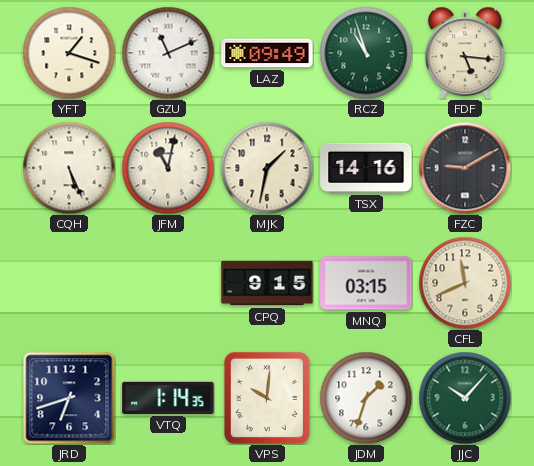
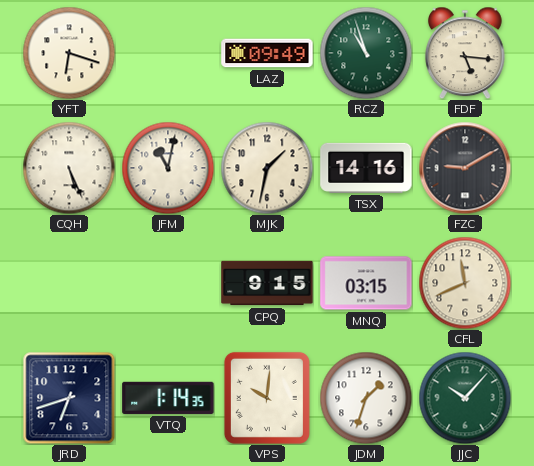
YFT: 1:18 -> 6:18 (69, 53)
GZU: 11:11 -> none (168, 53)
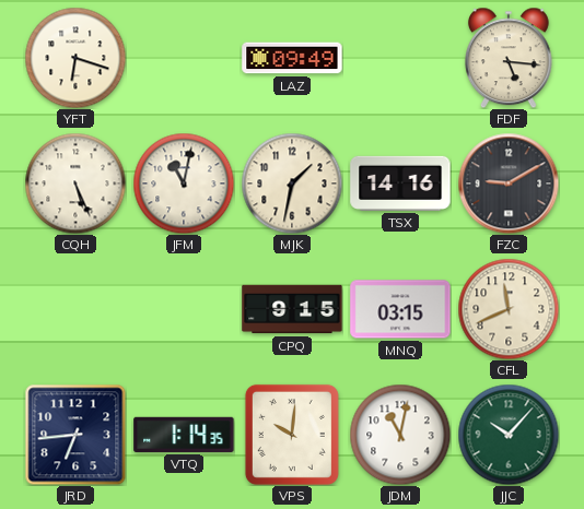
RCZ: 10:57 -> none (366, 53)
JRD: 6:42 -> 6:44 (75, 435)
JDM: 1:33 -> 11:02 (400, 435)
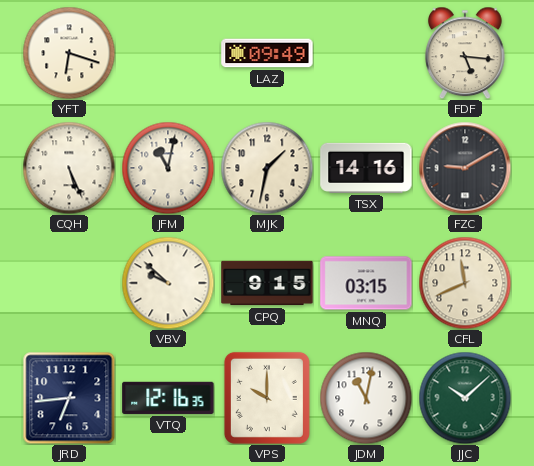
VBV: none -> 9:52 (168, 283)
VTQ: 1:14 -> 12:16 (168, 398)
VPS: 10:01 -> 10:00 (267, 398)
JJC: 10:07 -> 10:08 (465, 398)
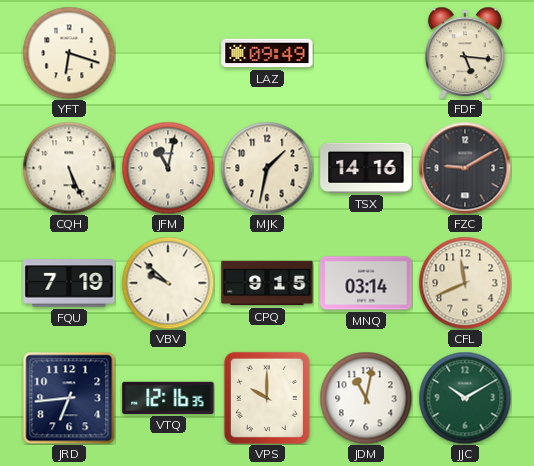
FQU: none -> 7:19 (69, 283)
MNQ: 03:15 -> 03:14 (366, 283)
JJC: 10:08 -> 10:10 (465, 398)
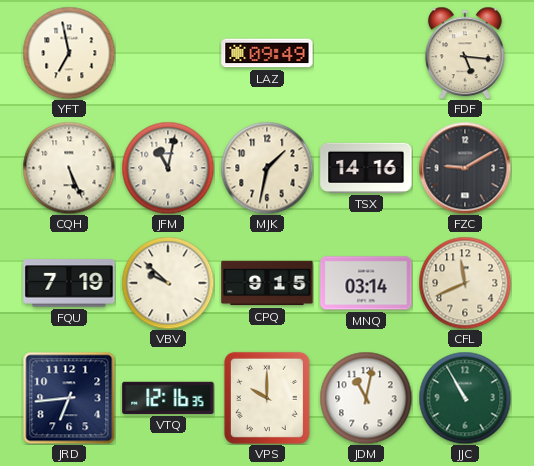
YFT: 6:18 -> 6:58 (69, 53)
JJC: 10:10 -> 10:55 (465, 398)
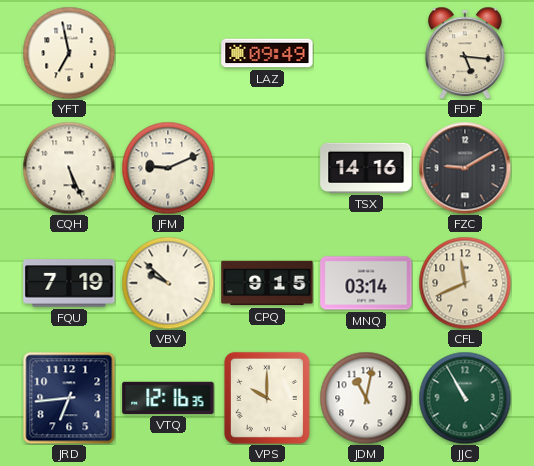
JFM: 11:02 -> 9:11 (168, 168)
MJK: 1:32 -> none (267, 168)
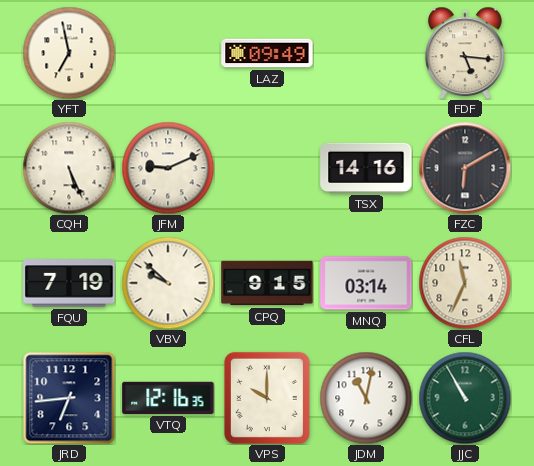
FZC: 9:10 -> 6:10 (465, 168)
CFL: 11:41 -> 11:34 (465, 283)
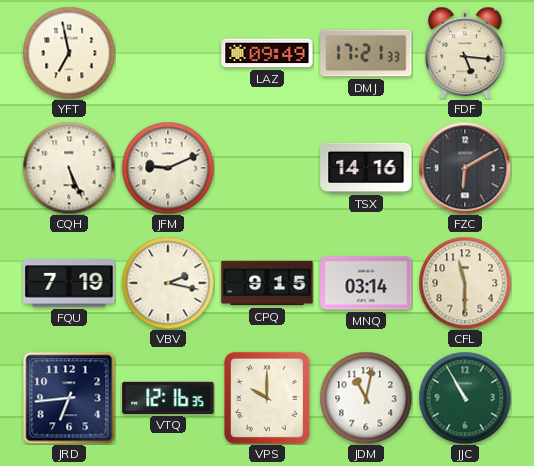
DMJ: none -> 17:21 (366, 53)
VBV: 9:52 -> 2:17 (168, 283)
CFL: 11:34 -> 11:30 (465, 283)
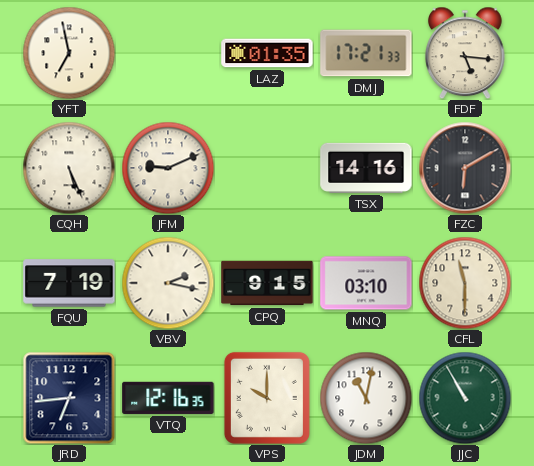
LAZ: 09:49 -> 01:35 (267, 53)
MNQ: 03:14 -> 03:10 (366, 283)
